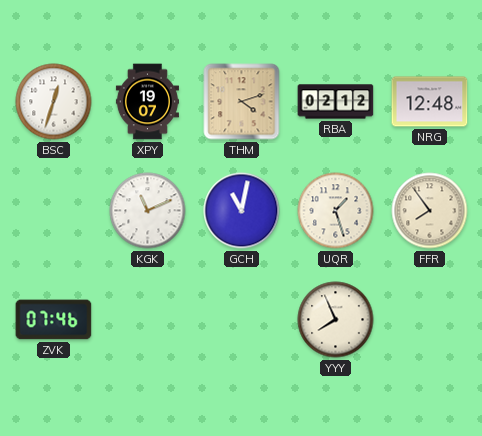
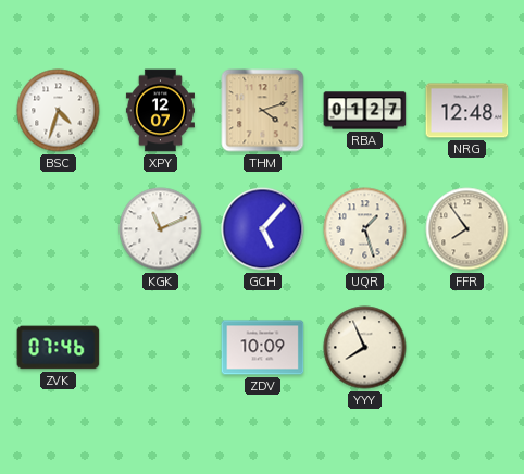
BSC: 12:33 -> 4:33 (59, 111)
XPY: 19:07 -> 12:07 (160, 111)
RBA: 02:12 -> 01:27 (365, 111)
GCH: 11:02 -> 5:07 (263, 229)
ZDV: none -> 10:09 (263, 348)
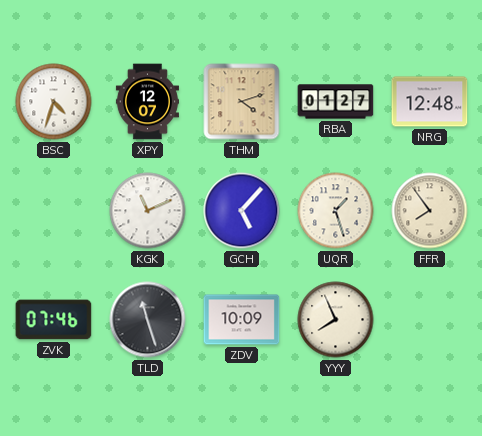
TLD: none -> 11:27 (148, 320)
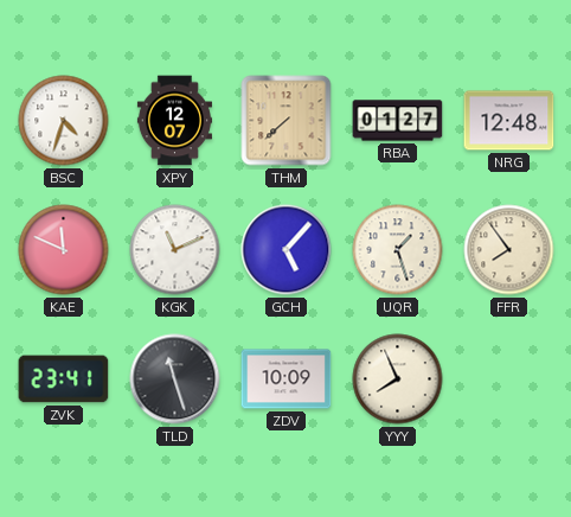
THM: 4:12 -> 7:38 (287, 121)
KAE: none -> 11:49 (64, 250)
ZVK: 07:46 -> 23:41 (64, 379)
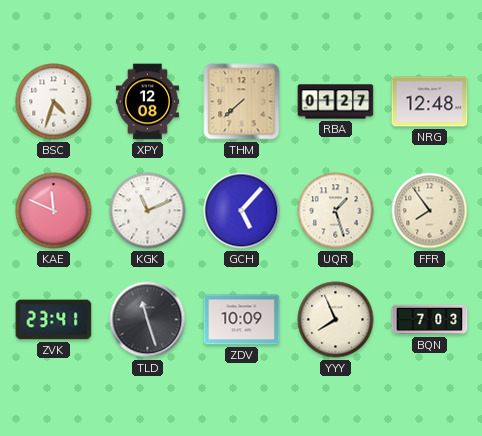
XPY: 12:07 -> 12:08 (147, 102)
BQN: none -> 7:03 (430, 320)
